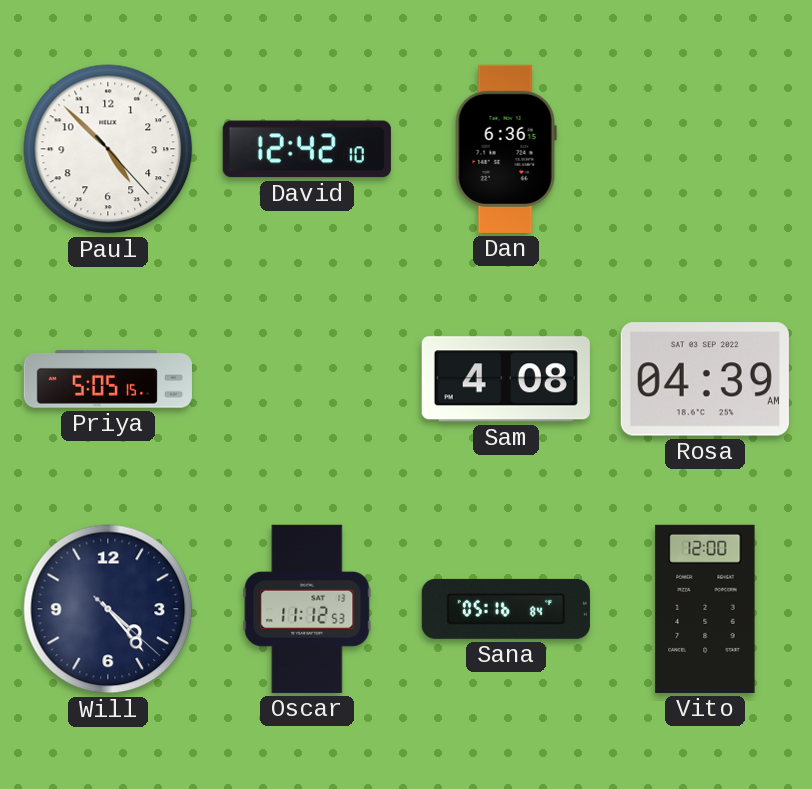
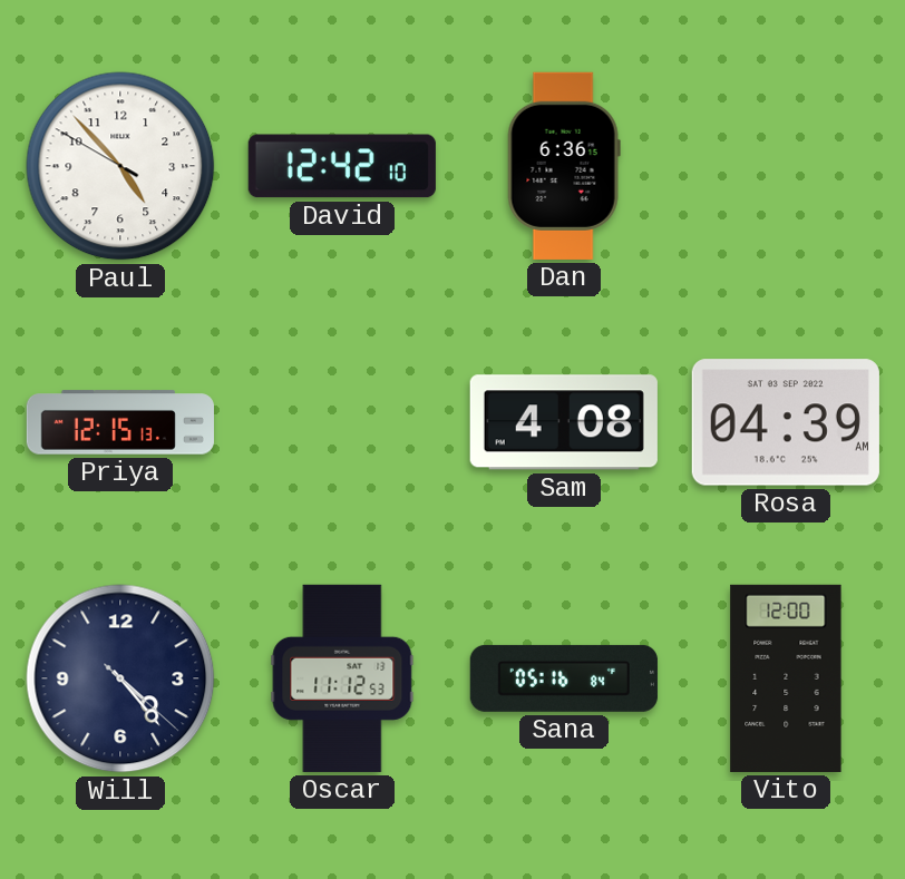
Paul: 4:52:23 -> 4:52:50 (120, 166)
Priya: 5:05 -> 12:15 (120, 422)
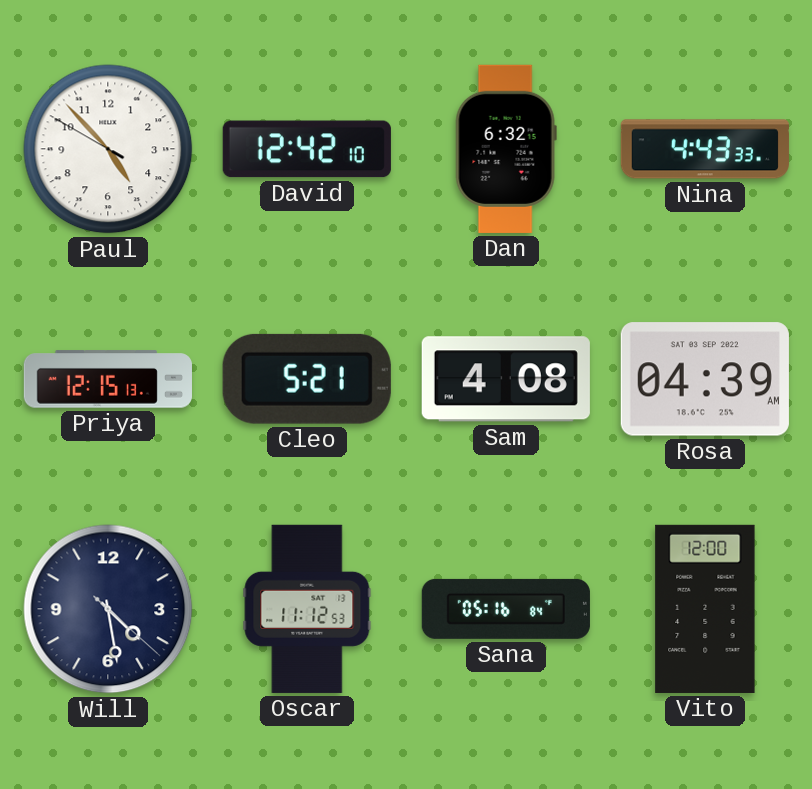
Dan: 6:36 -> 6:32 (506, 149)
Nina: none -> 4:43 (705, 149)
Cleo: none -> 5:21 (307, 379)
Will: 4:23 -> 4:28 (108, 609)
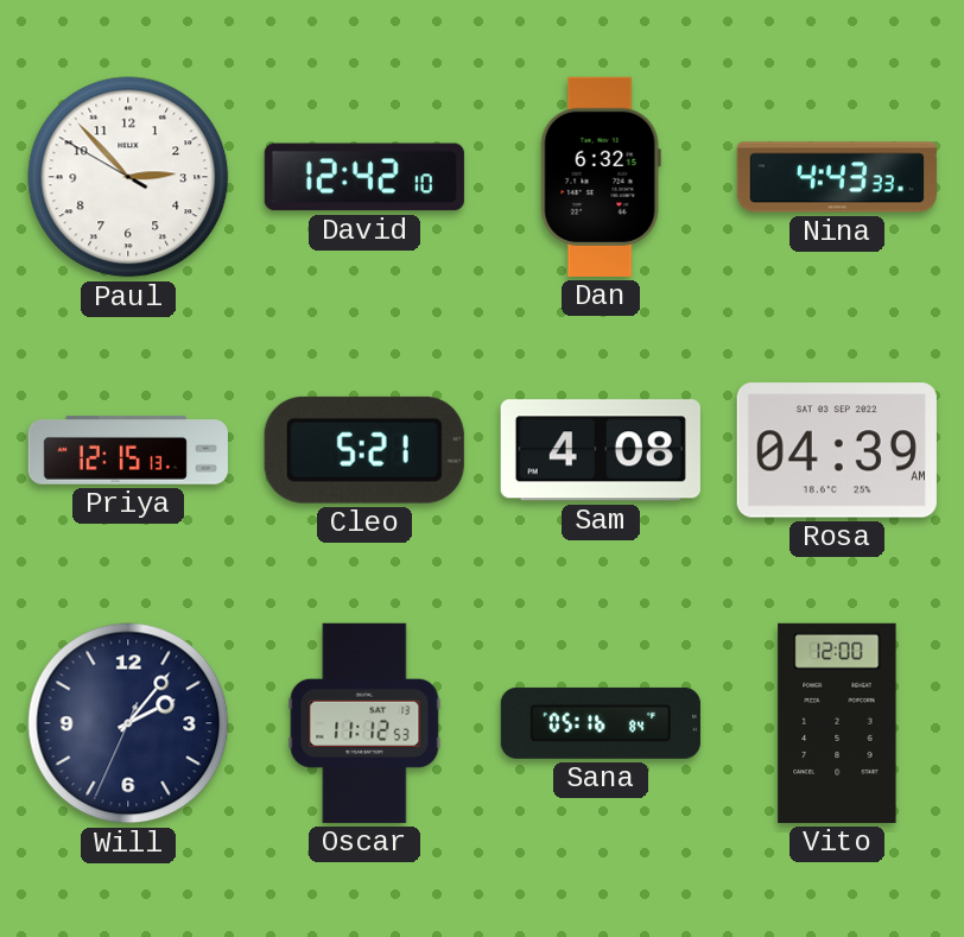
Paul: 4:52 -> 2:52 (128, 177)
Will: 4:28 -> 2:06 (128, 723)
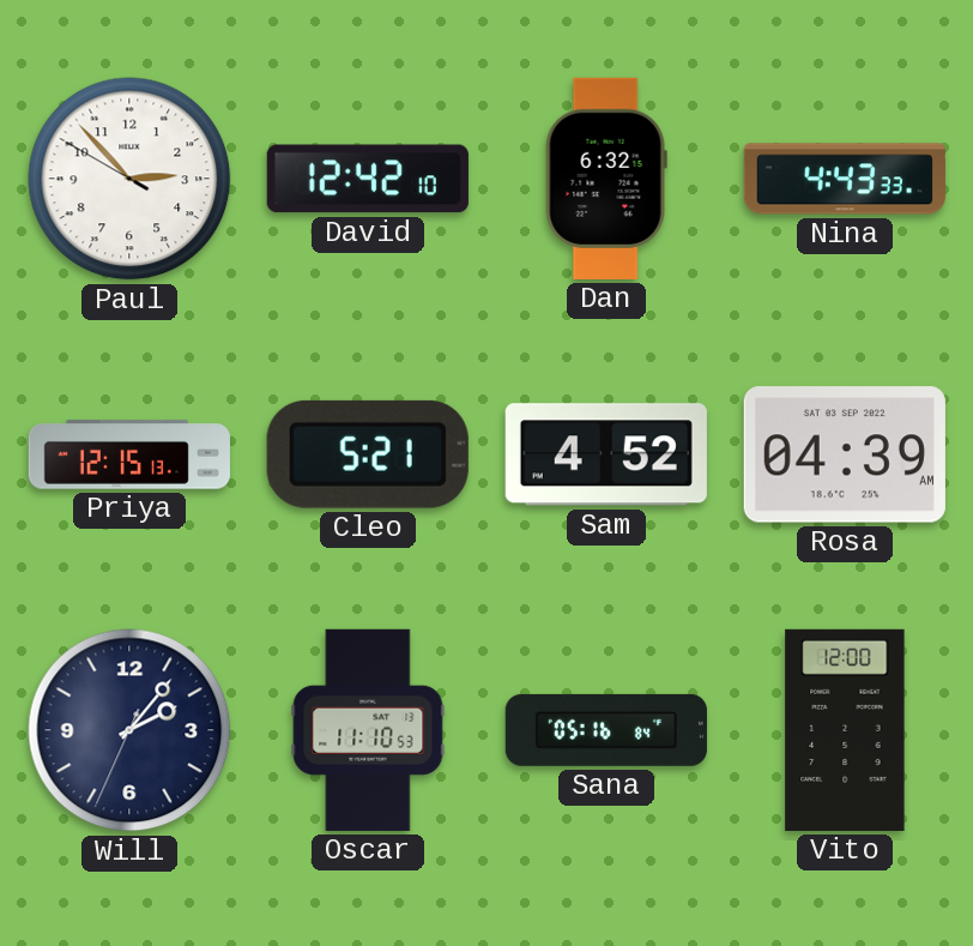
Sam: 4:08 -> 4:52 (606, 454)
Oscar: 11:12 -> 11:10 (368, 730)
